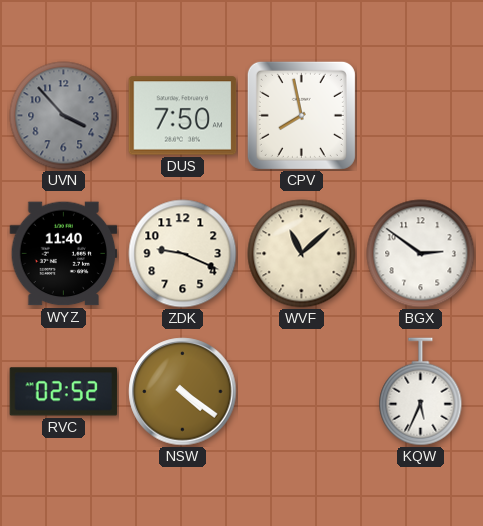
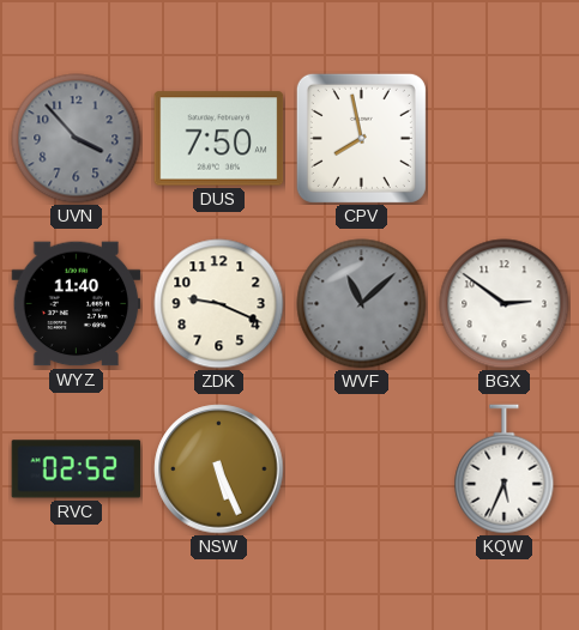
WVF dial: cream -> grey (362, 304)
NSW: 4:21 -> 5:26 (219, 470)
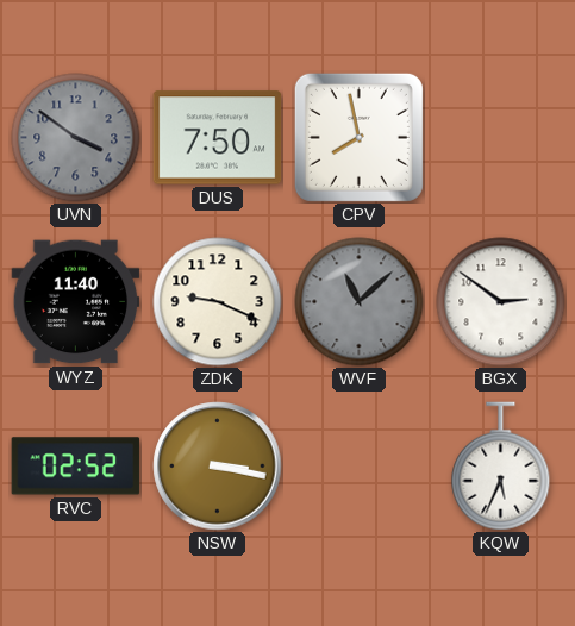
UVN: 3:53 -> 3:51 (76, 138)
NSW: 5:26 -> 3:17 (218, 467)
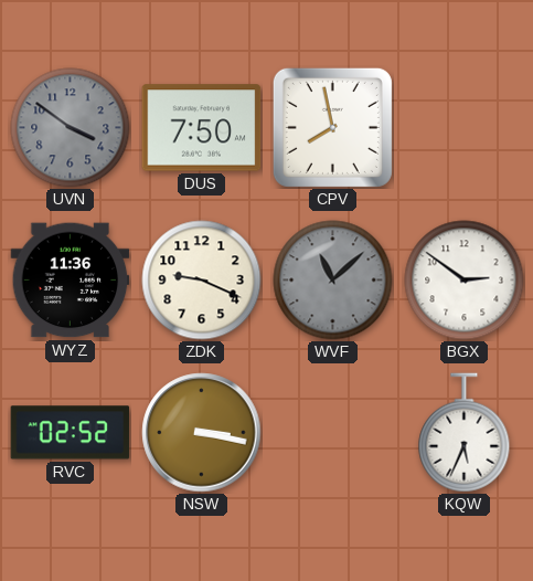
WYZ: 11:40 -> 11:36 (71, 281)
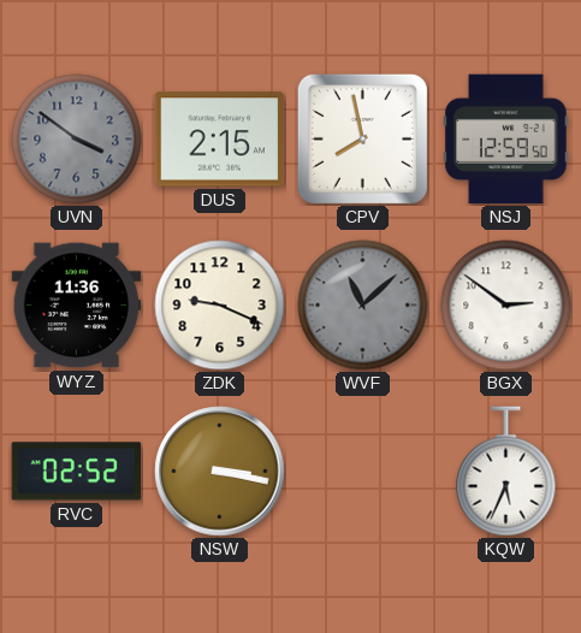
DUS: 7:50 -> 2:15 (220, 140)
NSJ: none -> 12:59 (506, 140)
